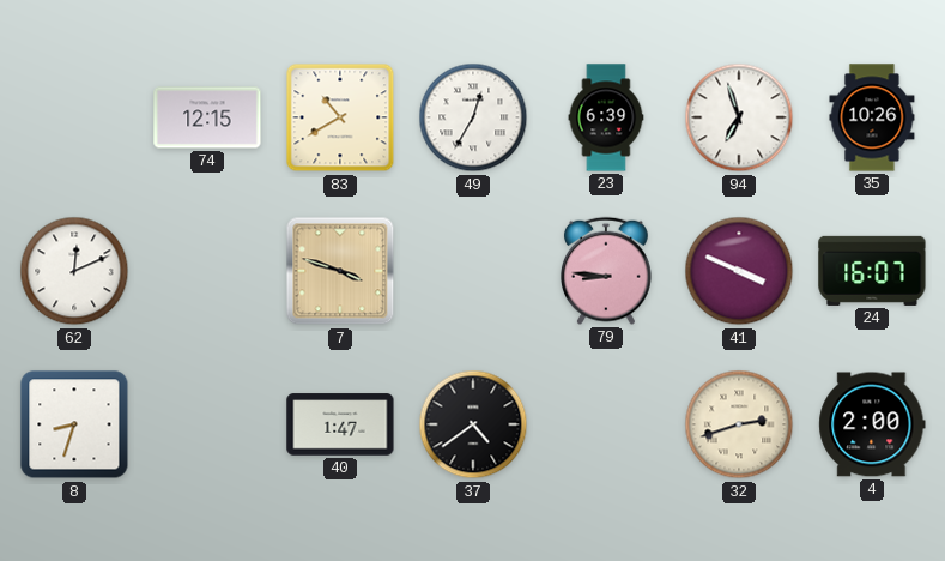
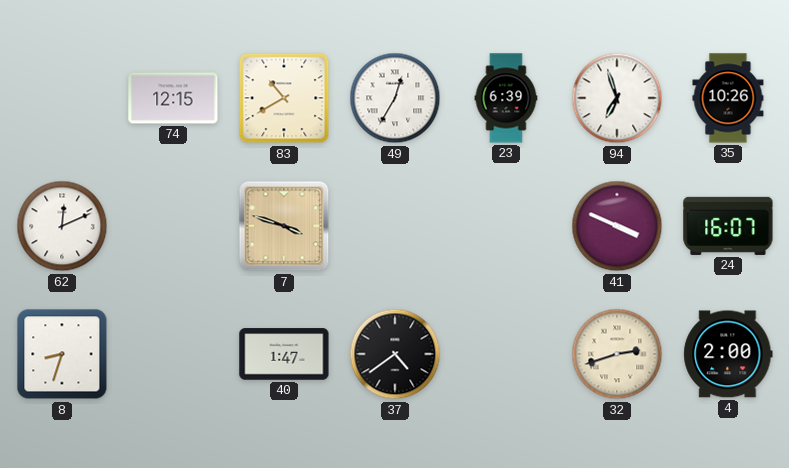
79: 8:46 -> none (607, 271)
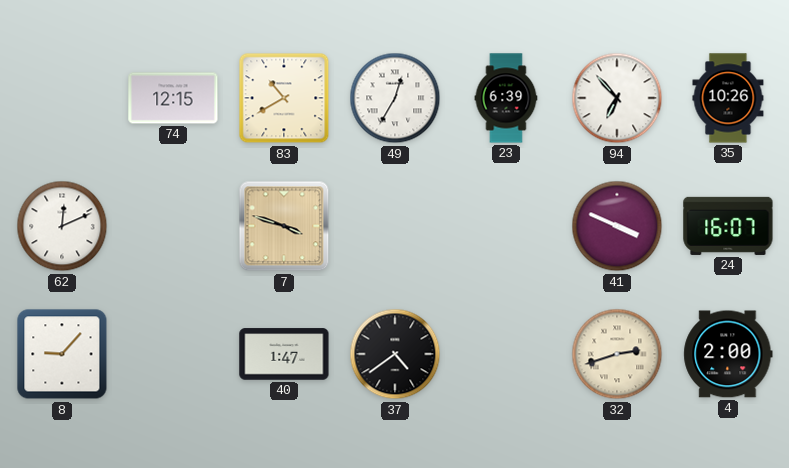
94: 6:57 -> 6:53 (617, 98)
8: 8:33 -> 9:07 (62, 354)
